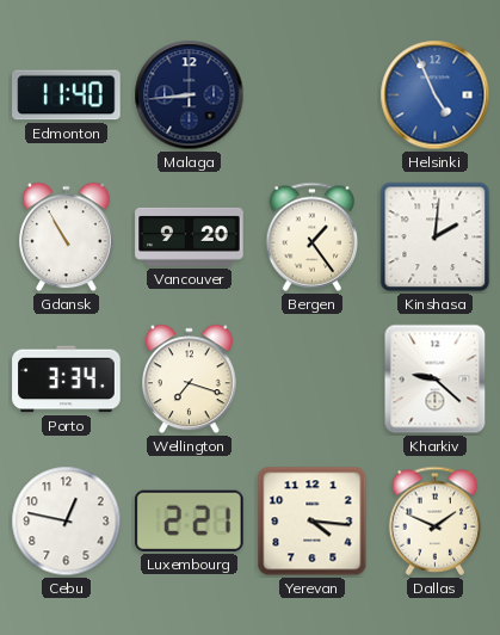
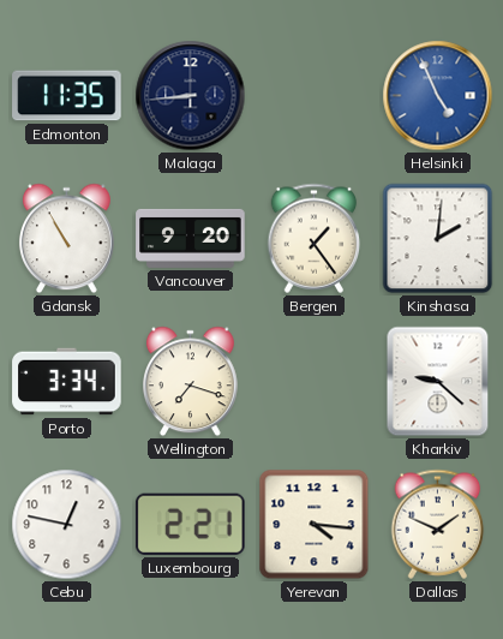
Edmonton: 11:40 -> 11:35 (67, 96)
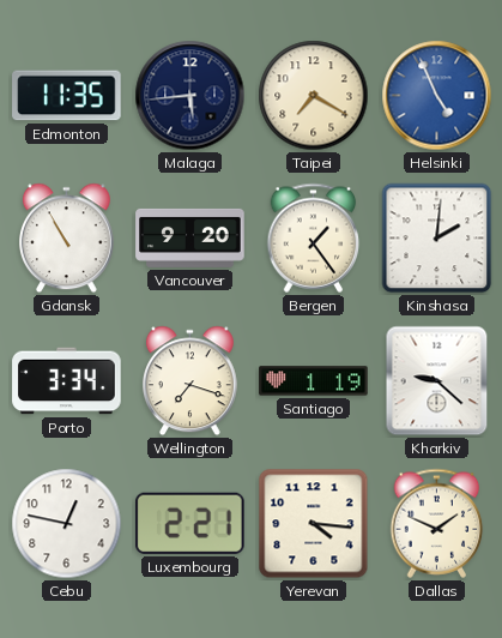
Malaga: 8:44 -> 5:44 (190, 96)
Taipei: none -> 7:20 (314, 96)
Santiago: none -> 1:19 (314, 381)
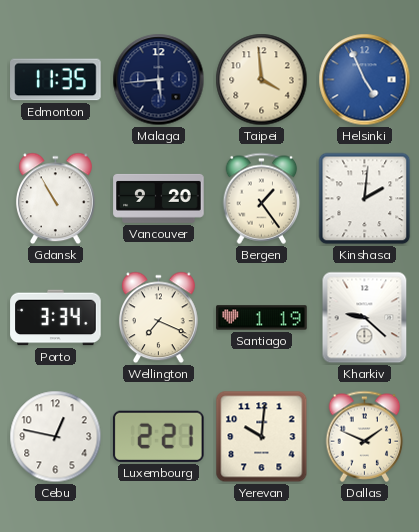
Taipei: 7:20 -> 3:59 (262, 80)
Wellington: 7:18 -> 7:19 (158, 318)
Yerevan: 4:16 -> 10:01 (262, 437)
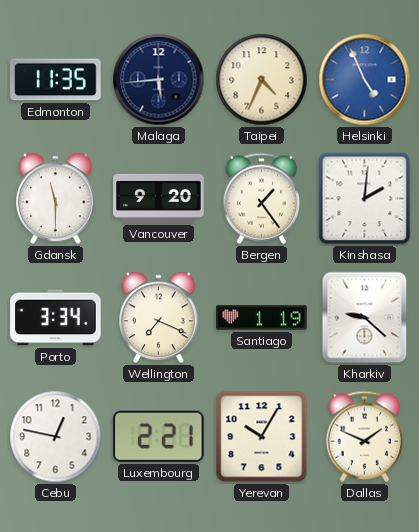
Taipei: 3:59 -> 4:34 (262, 80)
Gdansk: 10:55 -> 11:30 (55, 199)
Yerevan: 10:01 -> 10:05 (262, 437)
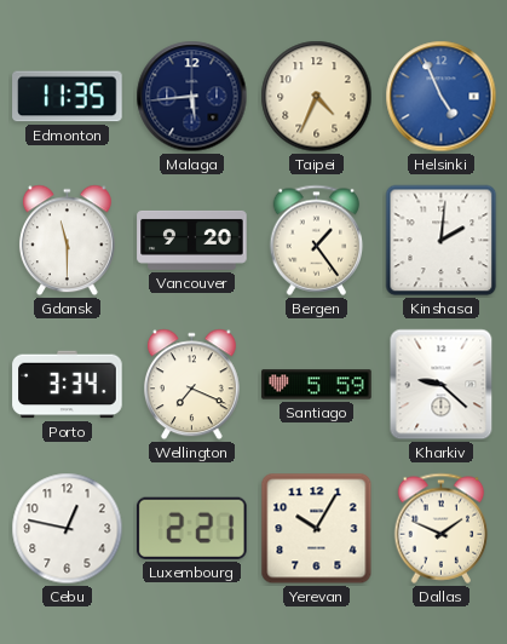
Santiago: 1:19 -> 5:59 (317, 385)
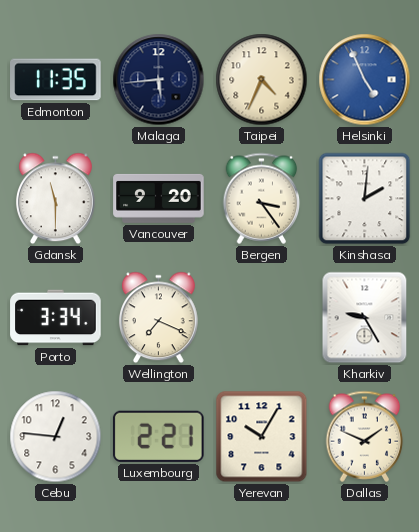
Bergen: 1:24 -> 3:24 (262, 198)
Santiago: 5:59 -> none (317, 385)
Kharkiv: 9:22 -> 9:25 (365, 318)
Cebu: 12:47 -> 12:46 (56, 437)
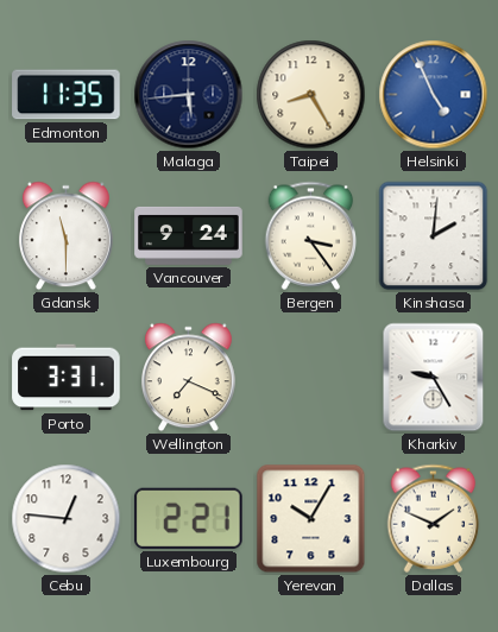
Taipei: 4:34 -> 8:25 (311, 95)
Vancouver: 9:20 -> 9:24 (189, 235)
Porto: 3:34 -> 3:31 (67, 378)
